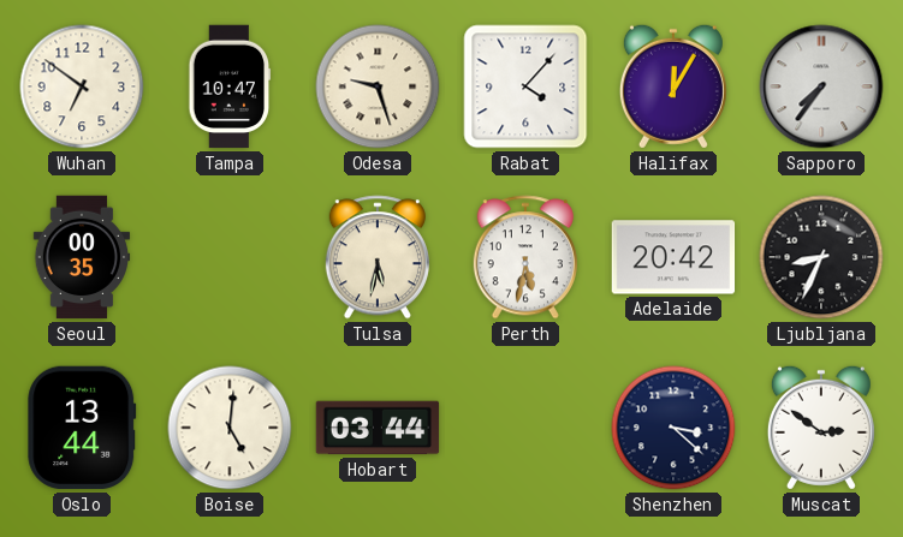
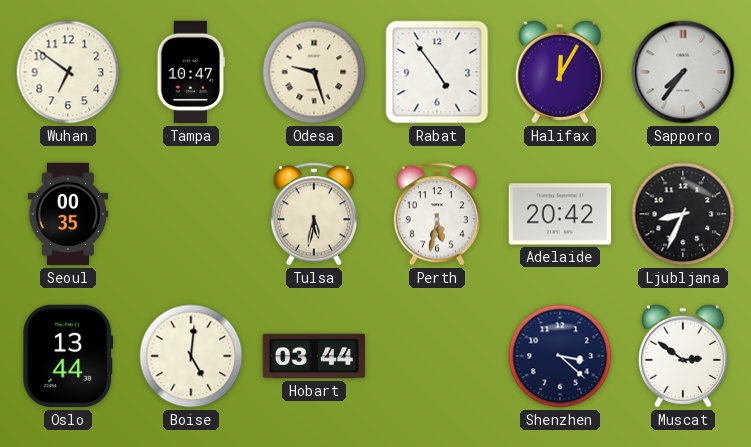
Rabat: 4:07 -> 4:54 (437, 72)
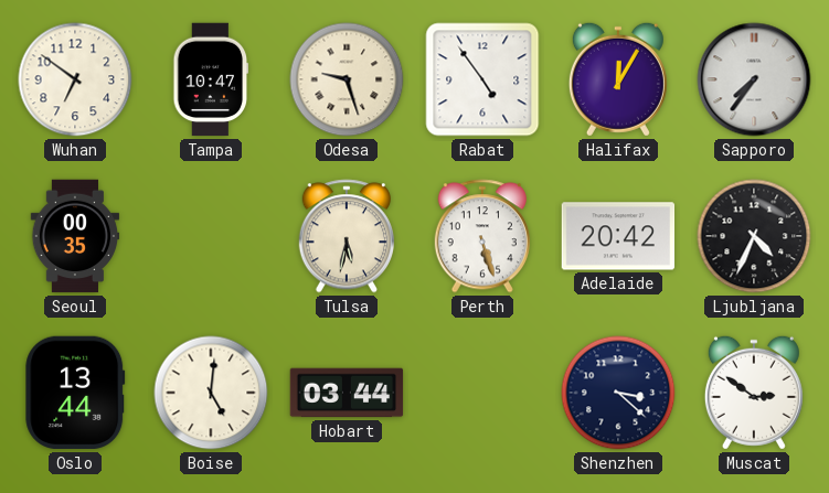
Perth: 5:32 -> 5:27 (482, 236)
Ljubljana: 8:34 -> 4:34 (754, 236)
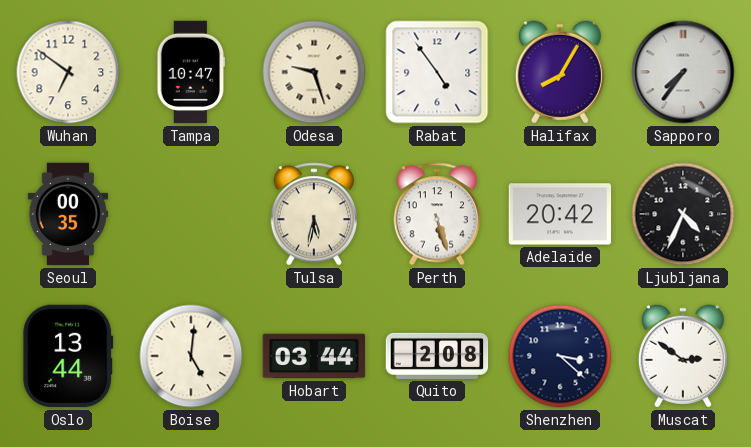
Halifax: 12:05 -> 8:05 (560, 72)
Quito: none -> 2:08 (437, 356)
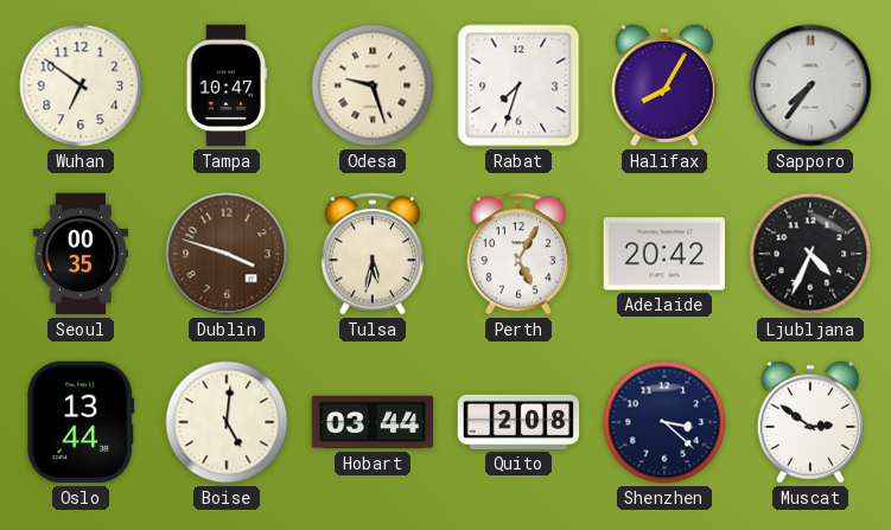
Rabat: 4:54 -> 7:33 (518, 85)
Dublin: none -> 3:48 (227, 254)
Perth: 5:27 -> 5:05 (518, 254)
